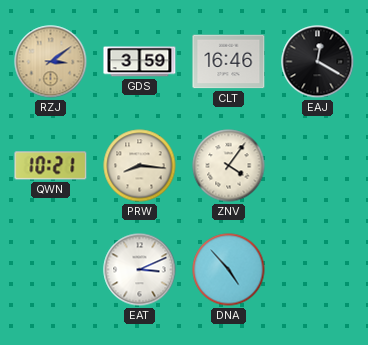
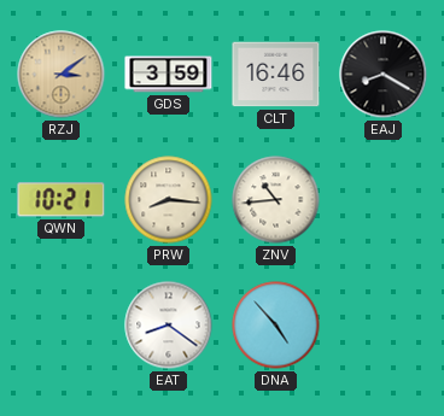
EAJ: 12:20 -> 8:20 (384, 75)
ZNV: 4:06 -> 10:44 (276, 200)
EAT: 3:11 -> 8:21 (169, 326)
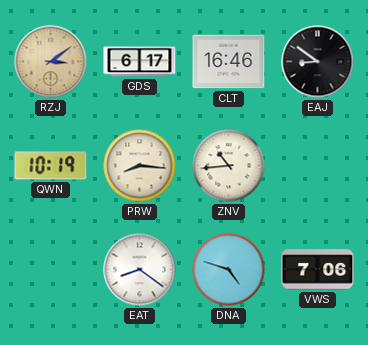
GDS: 3:59 -> 6:17 (140, 62)
EAJ: 8:20 -> 8:51 (318, 62)
QWN: 10:21 -> 10:19 (51, 166)
DNA: 4:53 -> 4:48 (229, 270)
VWS: none -> 7:06 (318, 270)
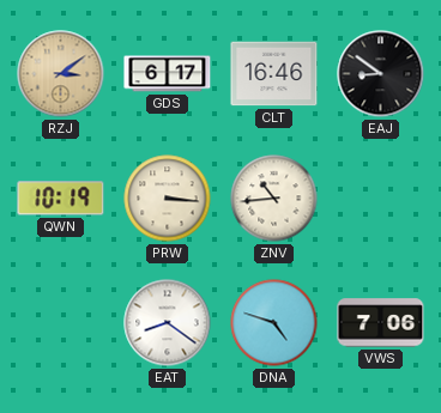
PRW: 8:16 -> 3:16 (168, 199)
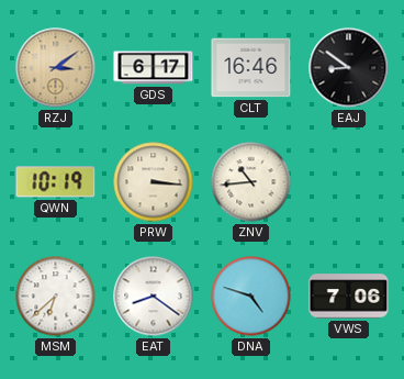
MSM: none -> 6:38 (56, 297)
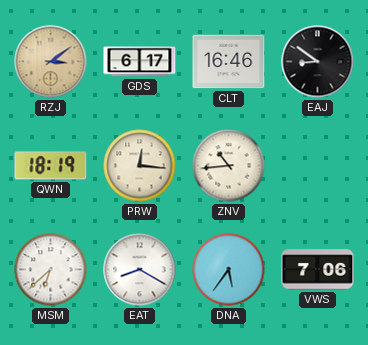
QWN: 10:19 -> 18:19 (51, 166)
PRW: 3:16 -> 12:16 (140, 166)
EAT: 8:21 -> 8:20 (140, 270)
DNA: 4:48 -> 5:36 (229, 270)
